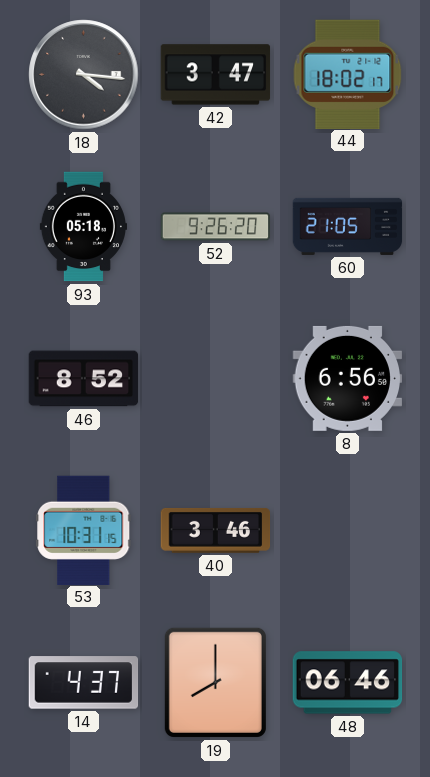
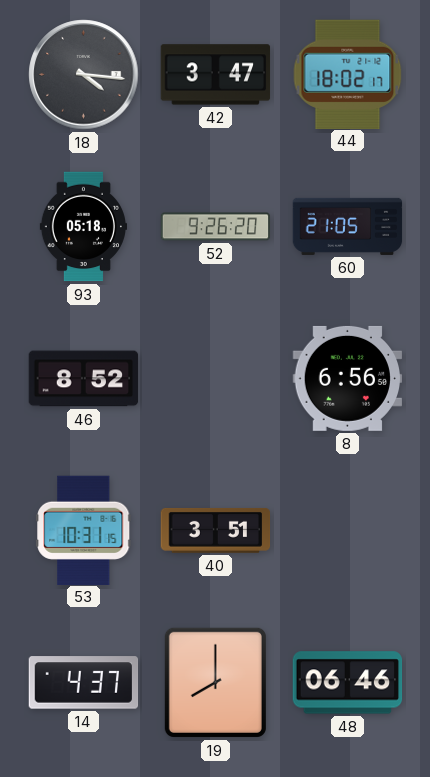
40: 3:46 -> 3:51 (216, 530)
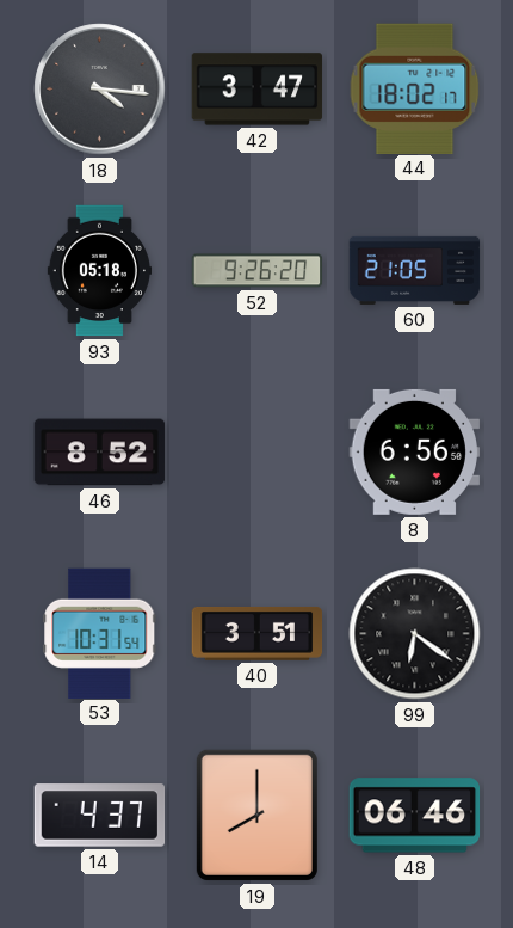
53: 10:31:15 -> 10:31:54 (100, 633)
99: none -> 6:21 (415, 634)
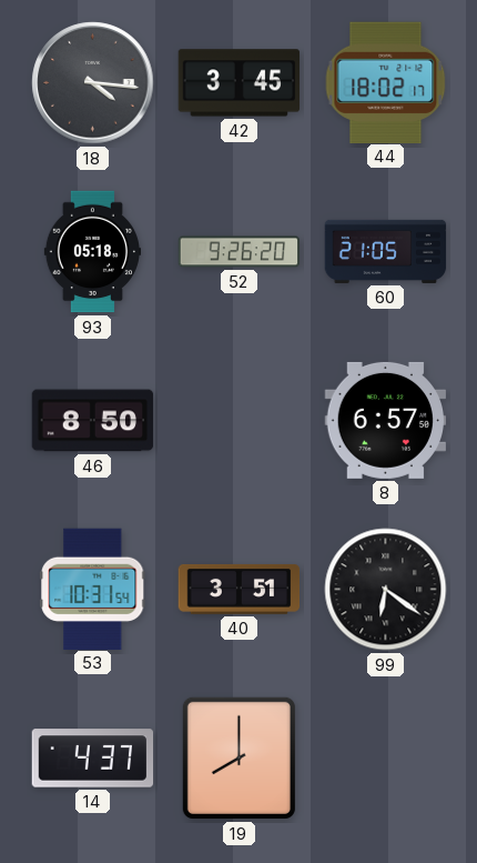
42: 3:47 -> 3:45 (240, 83)
46: 8:52 -> 8:50 (93, 421)
8: 6:56 -> 6:57 (385, 420)
48: 06:46 -> none (415, 816)
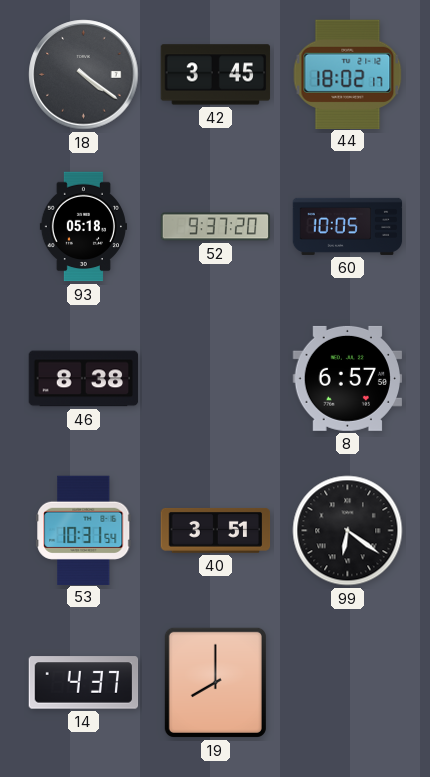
18: 4:16 -> 4:21 (84, 75)
52: 9:26 -> 9:37 (216, 227)
60: 21:05 -> 10:05 (348, 226)
46: 8:50 -> 8:38 (84, 379)
